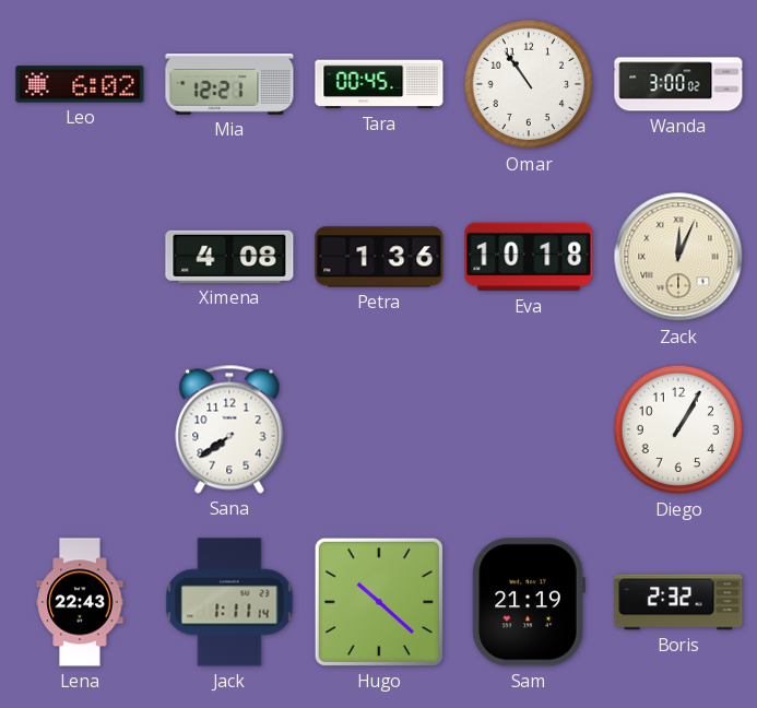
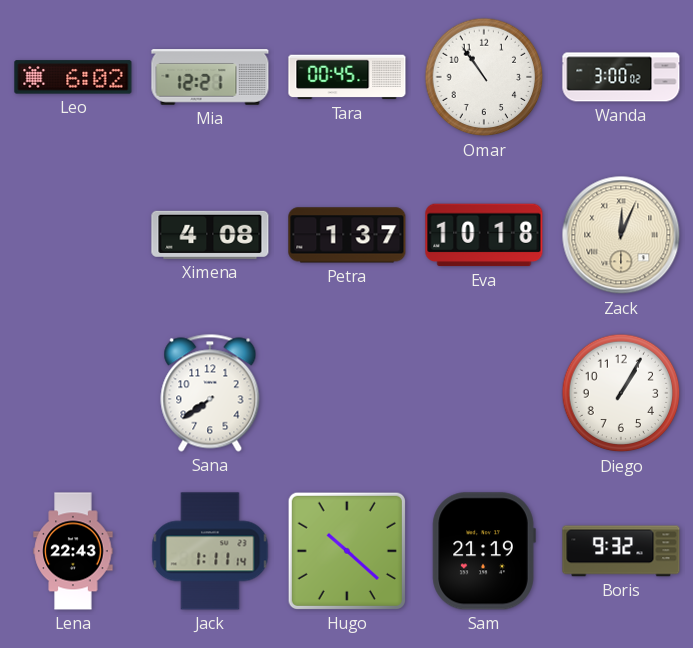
Petra: 1:36 -> 1:37 (347, 235)
Boris: 2:32 -> 9:32 (621, 551)
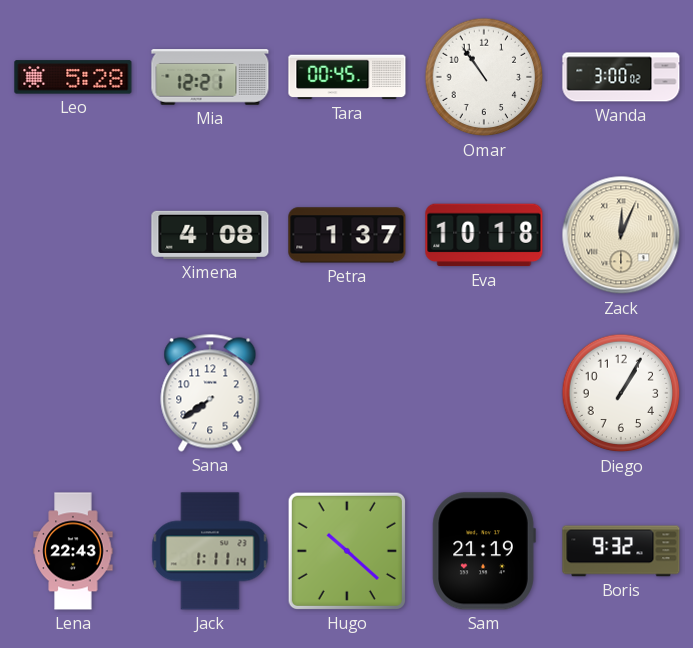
Leo: 6:02 -> 5:28 (73, 77)
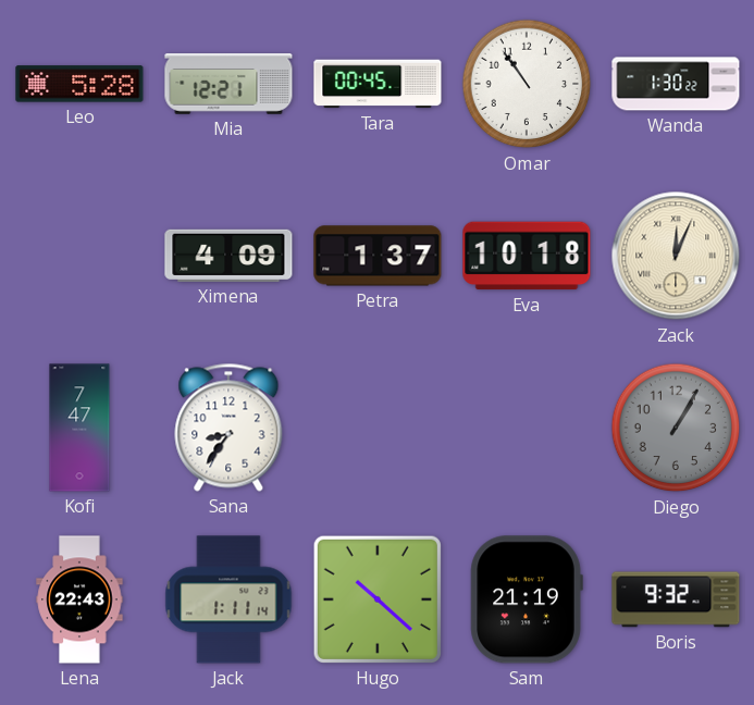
Wanda: 3:00 -> 1:30 (676, 84)
Ximena: 4:08 -> 4:09 (228, 256)
Kofi: none -> 7:47 (79, 428)
Sana: 7:39 -> 8:36 (228, 428)
Diego dial: white -> grey (676, 428)
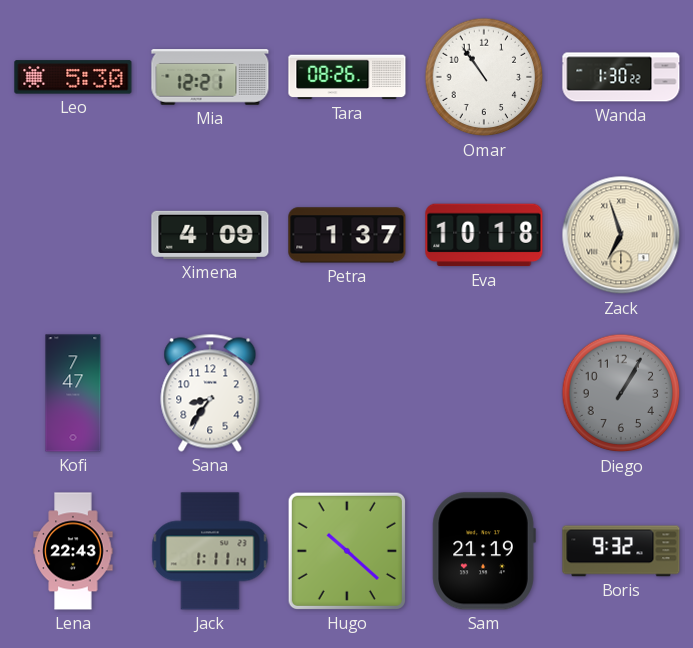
Leo: 5:28 -> 5:30 (73, 77)
Tara: 00:45 -> 08:26 (347, 77)
Zack: 12:04 -> 6:57 (621, 235)
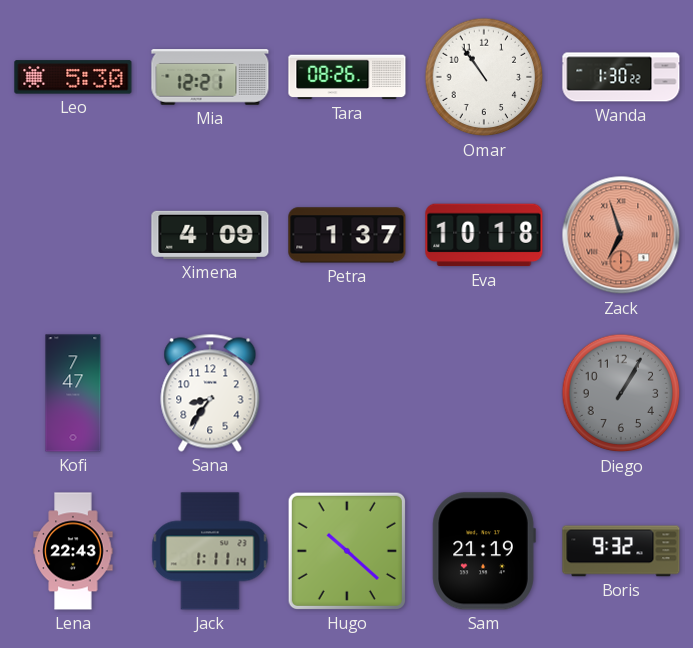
Zack dial: cream -> salmon (621, 235)
